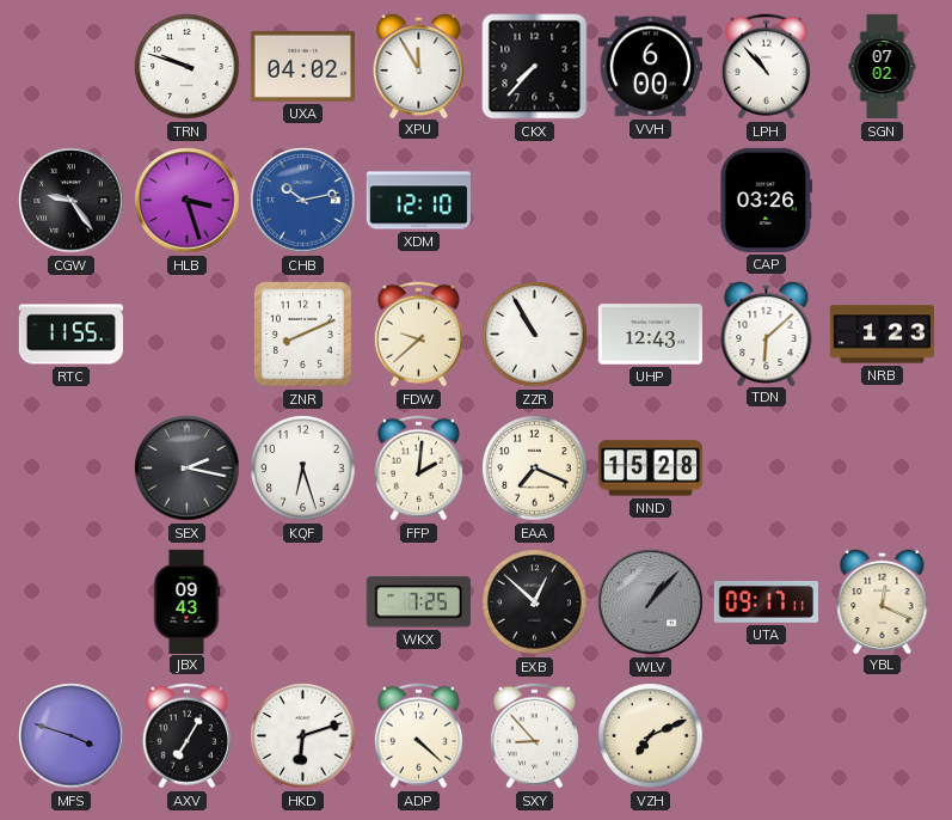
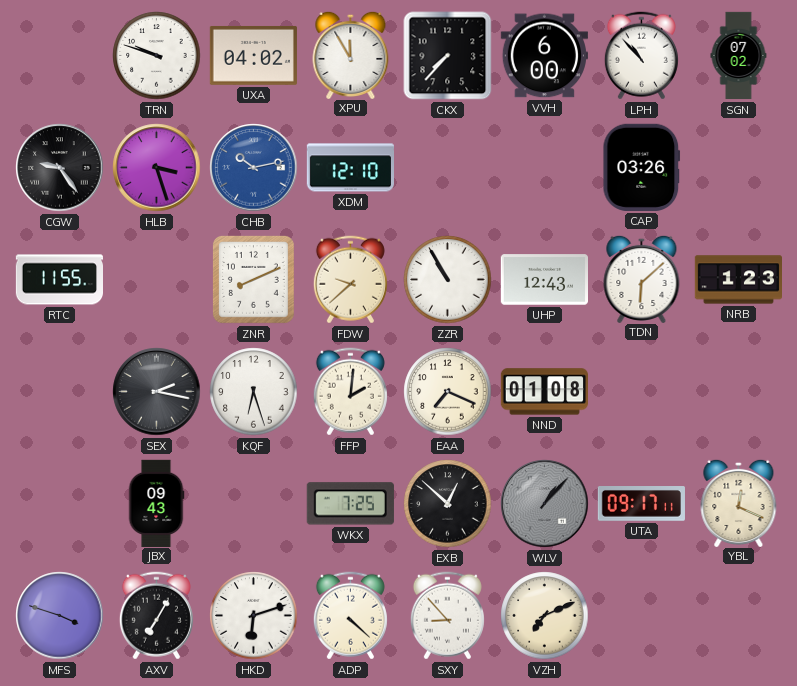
NND: 15:28 -> 01:08 (544, 392)
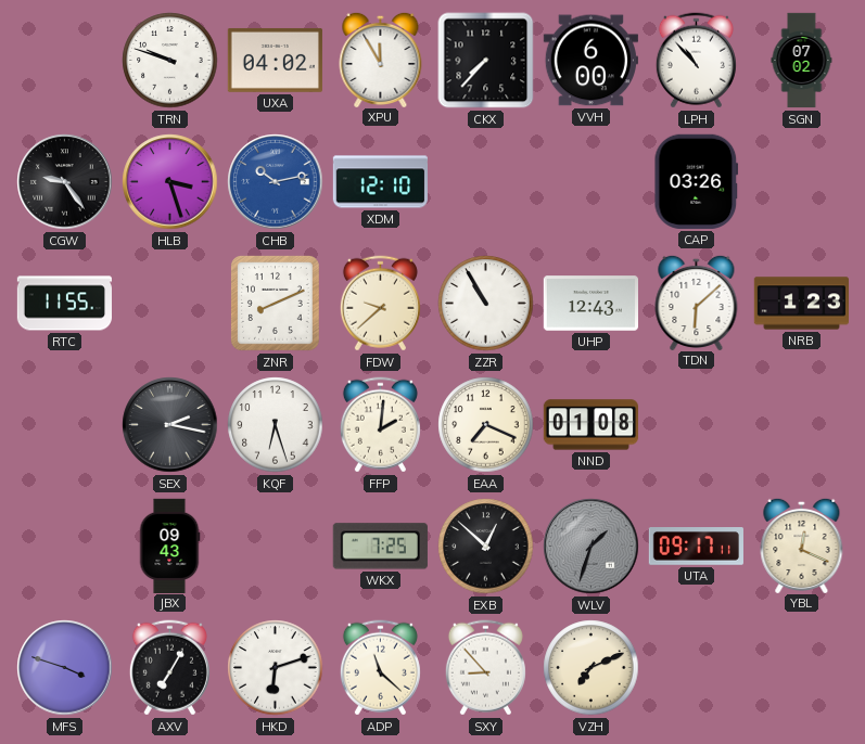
WLV: 1:07 -> 1:33 (591, 547)
ADP: 4:22 -> 11:22 (380, 668)
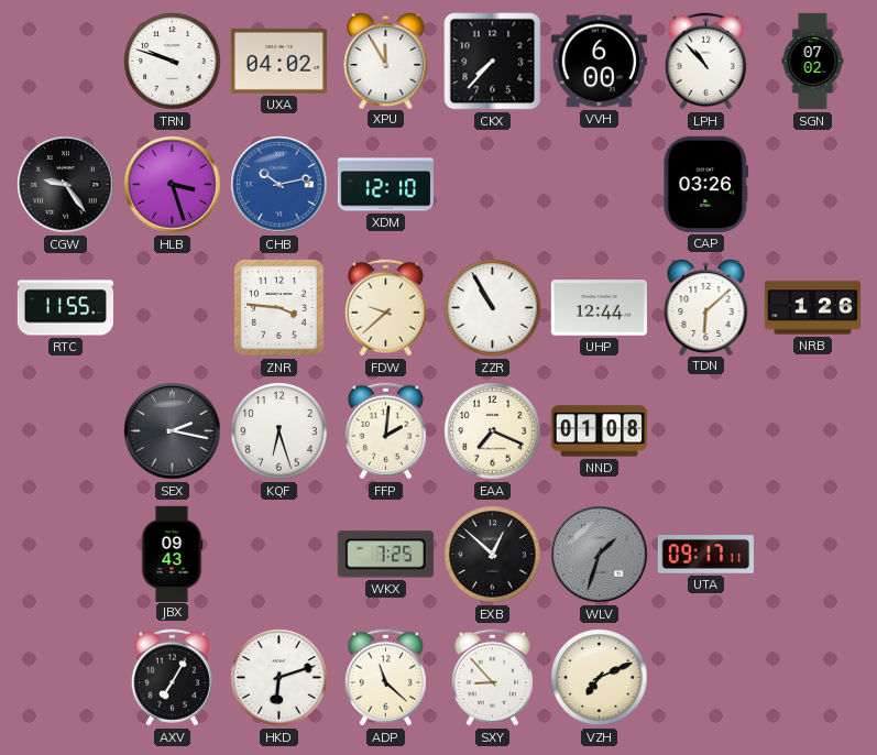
ZNR: 8:11 -> 3:46 (278, 308)
UHP: 12:43 -> 12:44 (599, 308)
NRB: 1:23 -> 1:26 (812, 308)
YBL: 12:19 -> none (802, 544)
MFS: 3:48 -> none (65, 668)
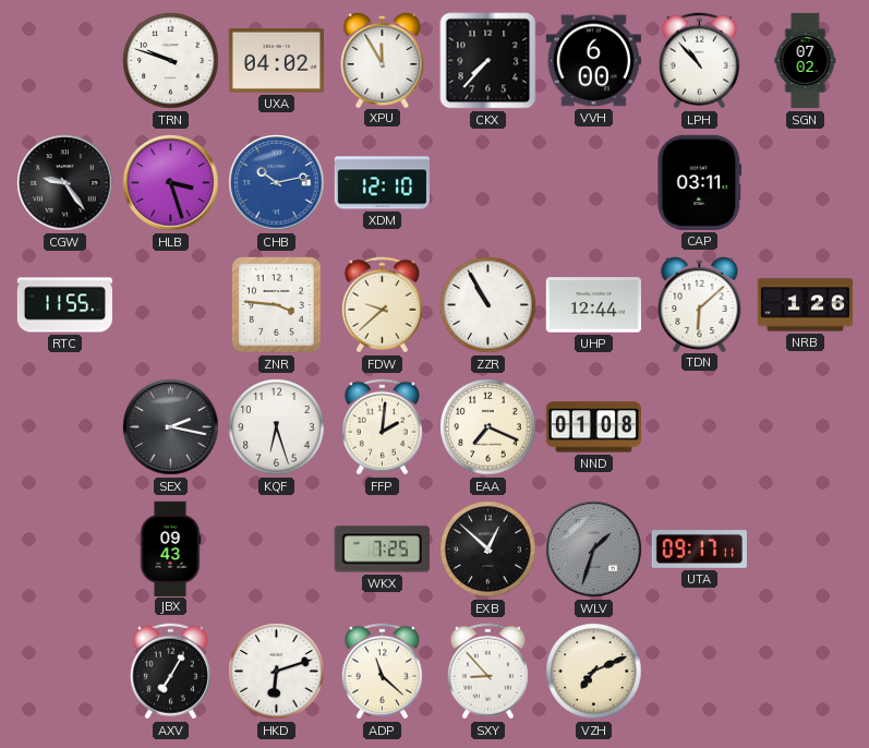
CAP: 03:26 -> 03:11 (700, 182)
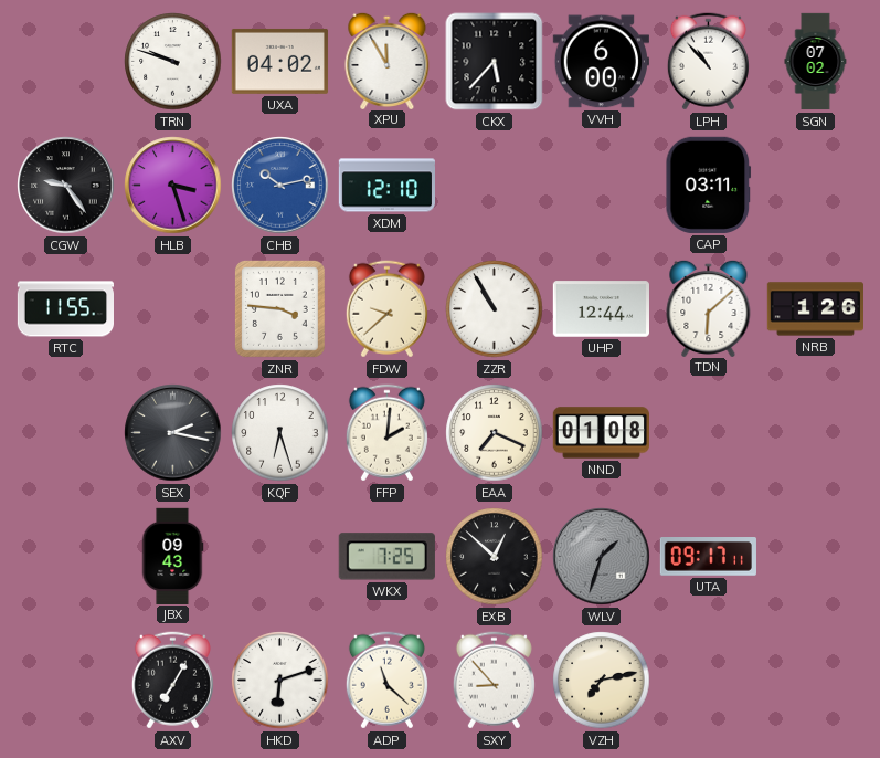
CKX: 7:37 -> 5:37 (495, 62)
VZH: 7:11 -> 7:13 (602, 681)
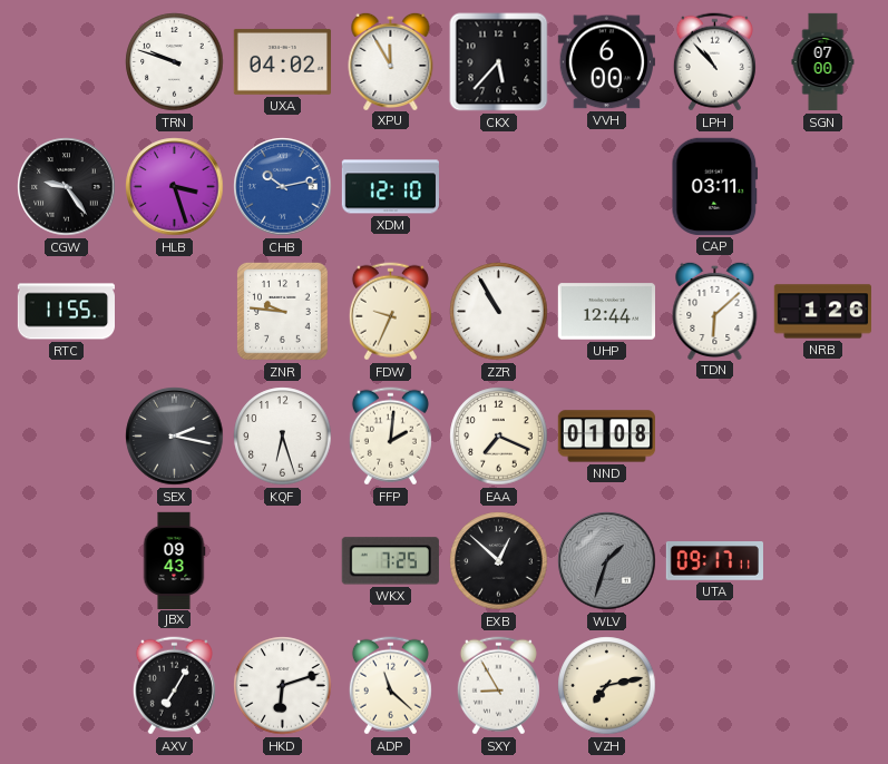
SGN: 07:02 -> 07:00 (823, 62)
ZNR: 3:46 -> 9:46 (282, 312)
FDW: 9:38 -> 9:34 (390, 312)
SXY: 8:53 -> 8:55 (498, 686)
